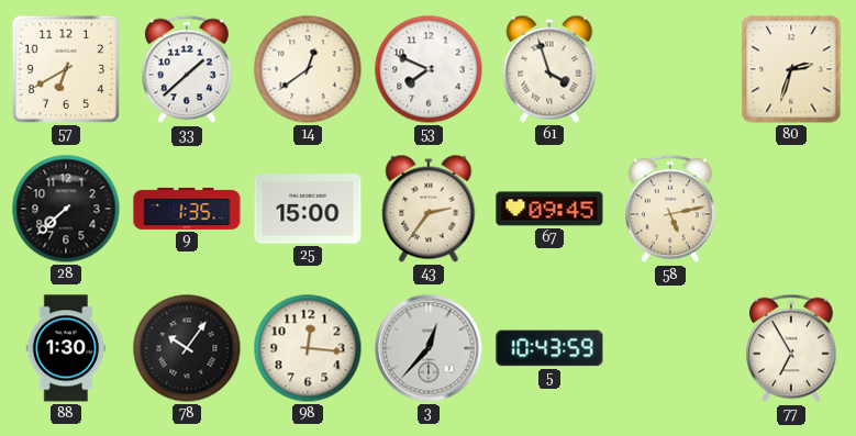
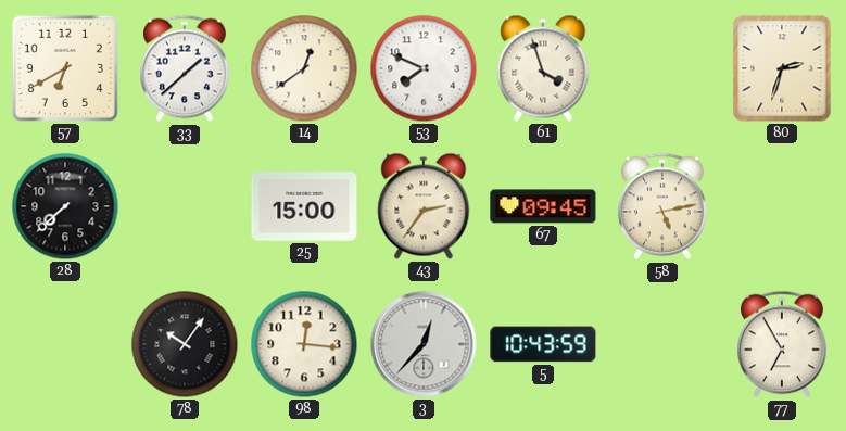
9: 1:35 -> none (187, 209)
88: 1:30 -> none (66, 348)
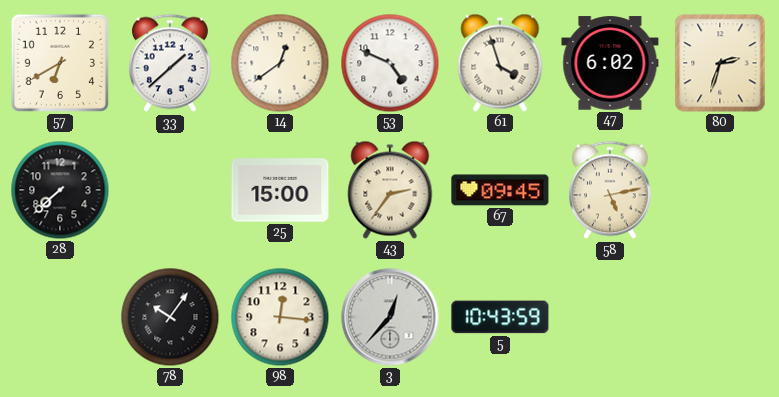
53: 7:49 -> 4:49 (390, 63)
47: none -> 6:02 (610, 63)
77: 6:55 -> none (783, 344)
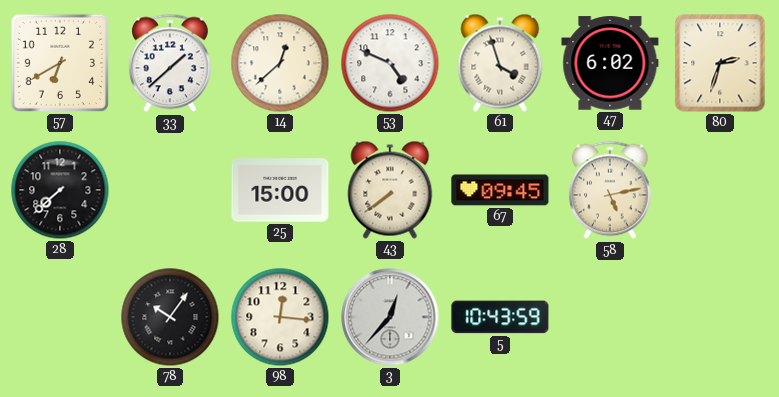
14: 12:39 -> 12:38 (280, 63)
43: 2:36 -> 7:39 (390, 190)
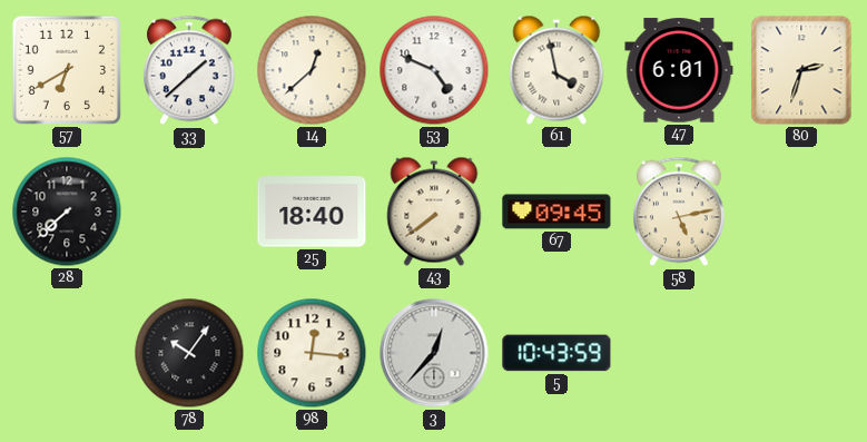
61: 3:57 -> 3:58 (556, 70)
47: 6:02 -> 6:01 (679, 70)
25: 15:00 -> 18:40 (312, 212)
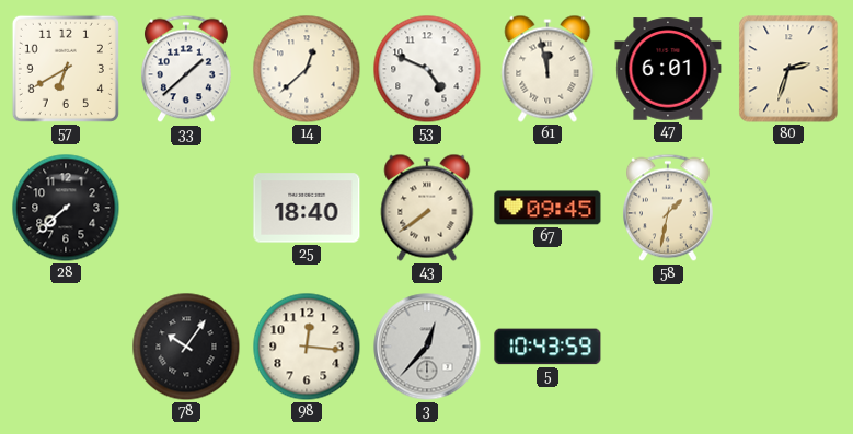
61: 3:58 -> 11:58 (547, 69)
58: 5:13 -> 1:32 (669, 208)
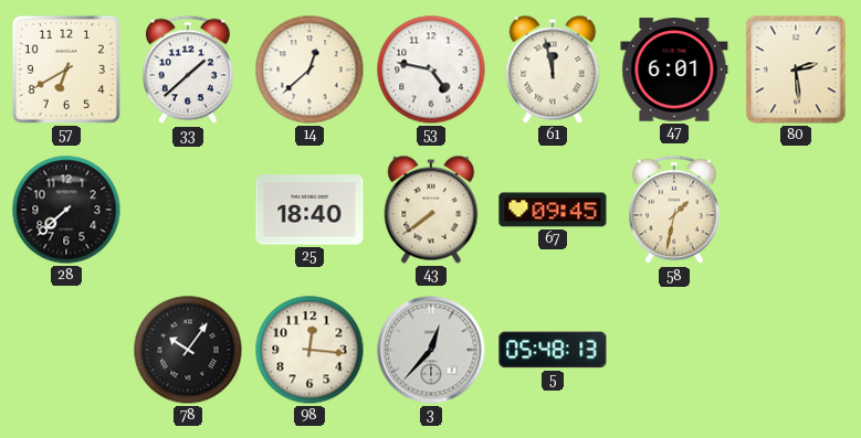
53: 4:49 -> 4:47 (431, 70)
80: 2:33 -> 2:29 (796, 70)
5: 10:43 -> 05:48 (553, 350)
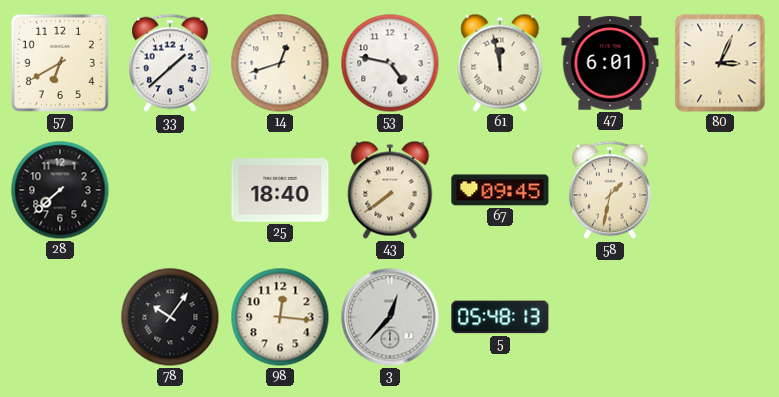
14: 12:38 -> 12:42 (280, 63)
80: 2:29 -> 3:04 (720, 63)
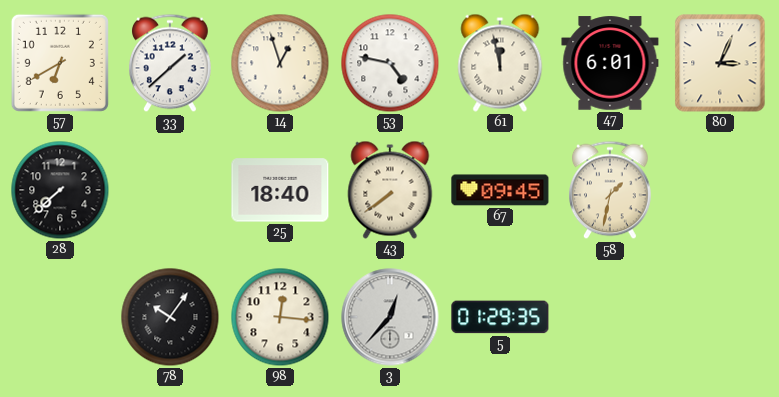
14: 12:42 -> 12:57 (280, 63)
5: 05:48 -> 01:29 (500, 317)
